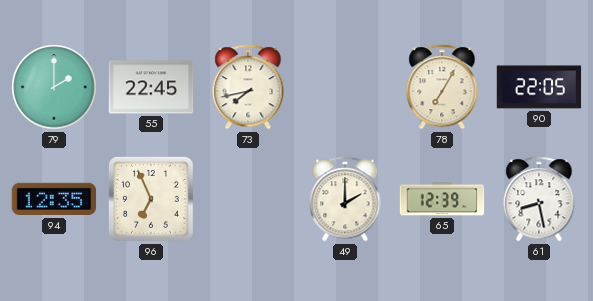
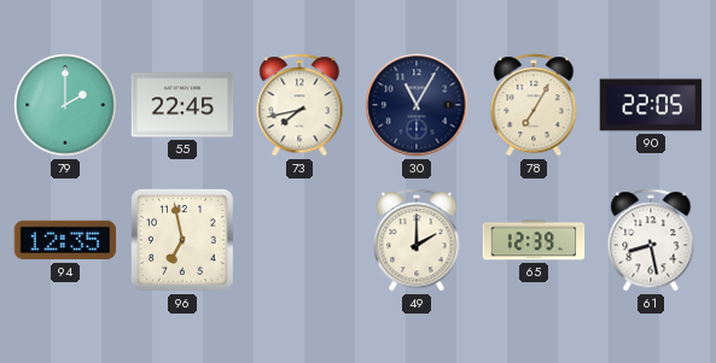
30: none -> 11:05 (417, 105)
96: 6:56 -> 6:58 (182, 240)
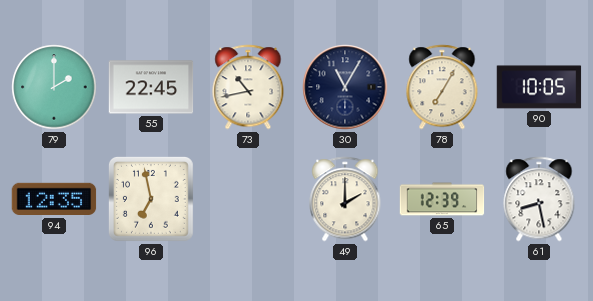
73: 7:43 -> 10:43 (248, 87)
90: 22:05 -> 10:05 (539, 87)
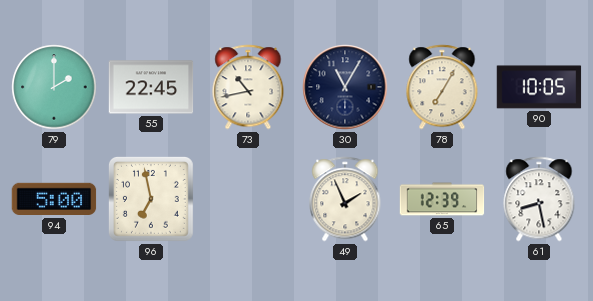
94: 12:35 -> 5:00 (54, 199)
49: 2:00 -> 1:56 (345, 199)
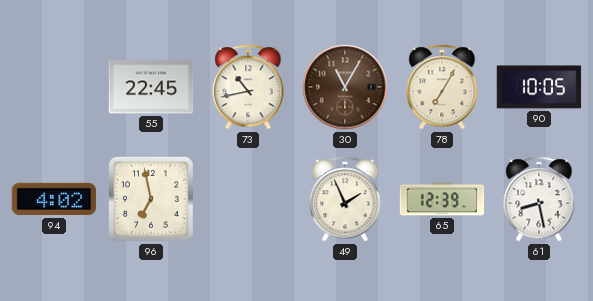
79: 2:00 -> none (54, 87)
30 dial: navy -> brown (345, 87)
94: 5:00 -> 4:02 (54, 199)
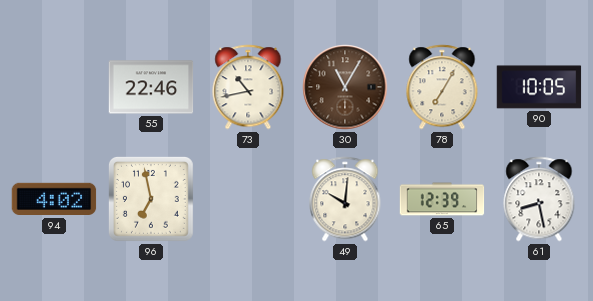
55: 22:45 -> 22:46 (151, 87)
49: 1:56 -> 10:01 (345, 199)
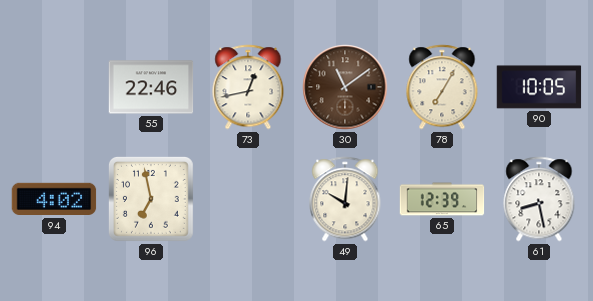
73: 10:43 -> 12:43 (248, 87)
30: 11:05 -> 11:09 (345, 87)
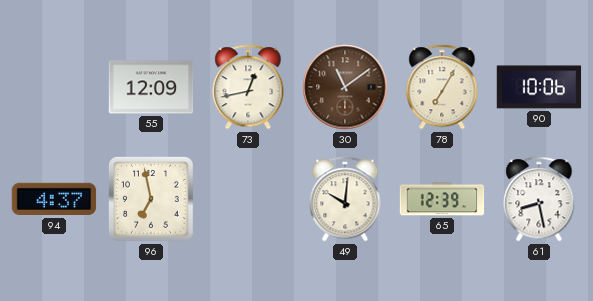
55: 22:46 -> 12:09 (151, 87)
90: 10:05 -> 10:06 (539, 87)
94: 4:02 -> 4:37 (54, 199)
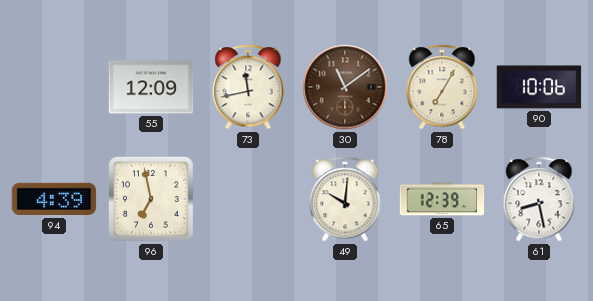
73: 12:43 -> 11:43 (248, 87)
94: 4:37 -> 4:39 (54, 199)
